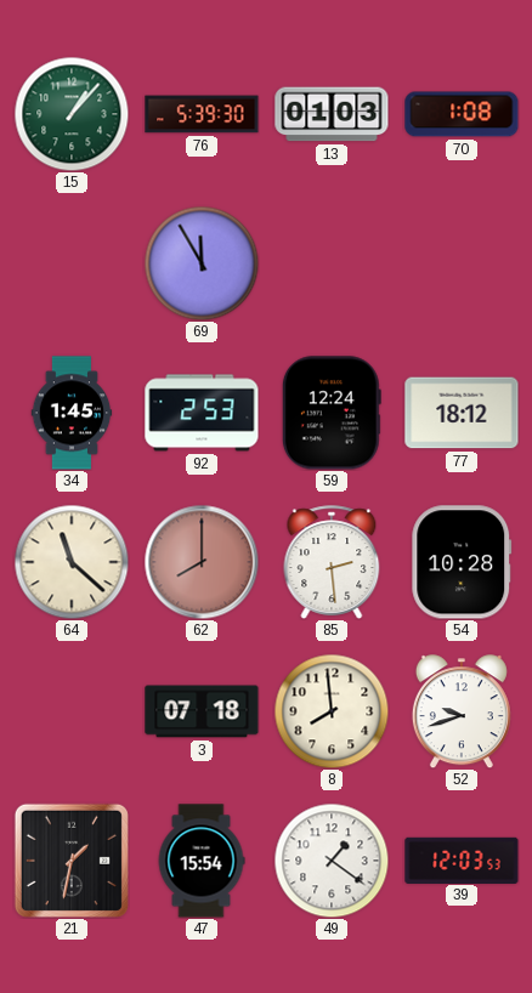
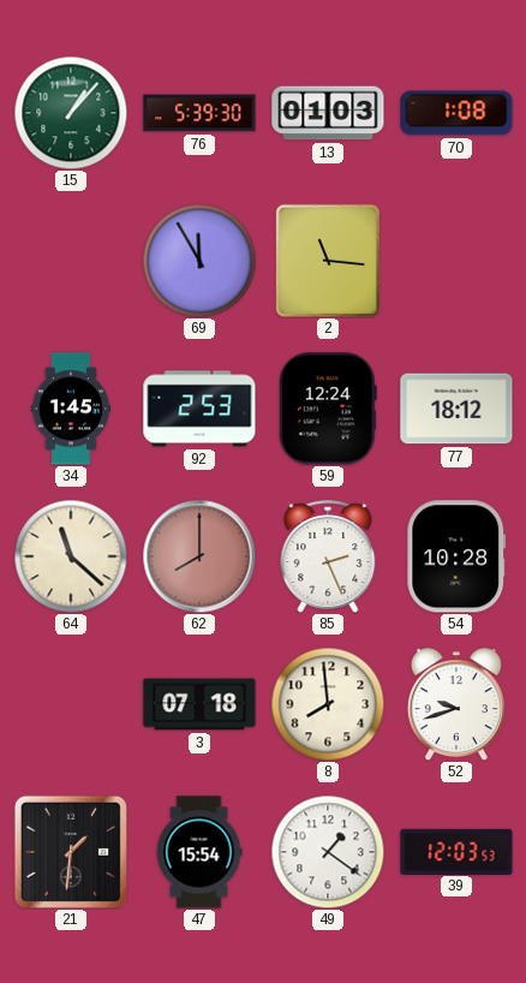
2: none -> 11:16 (328, 261)
85: 2:29 -> 2:26 (328, 556)
21: 1:32 -> 1:31 (71, 852)
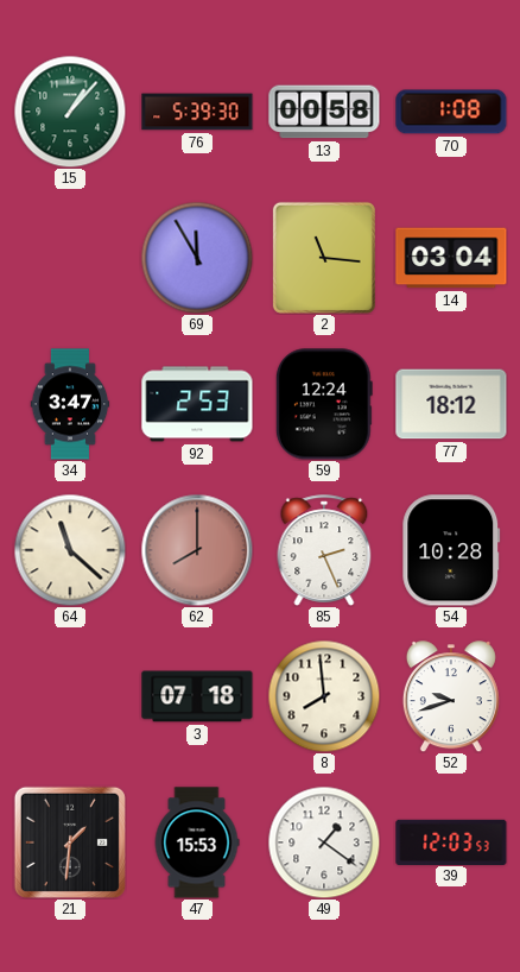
13: 01:03 -> 00:58 (324, 112)
14: none -> 03:04 (451, 258)
34: 1:45 -> 3:47 (70, 404)
47: 15:54 -> 15:53 (197, 842)
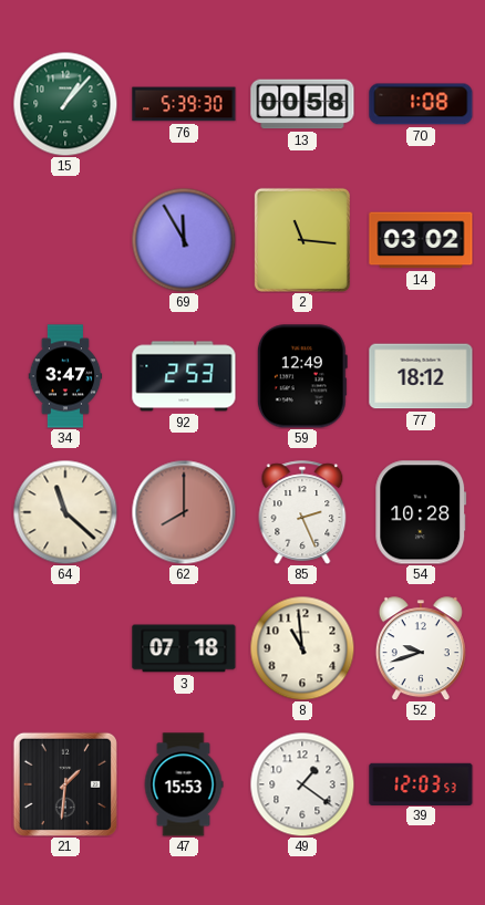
14: 03:04 -> 03:02 (421, 240)
59: 12:24 -> 12:49 (302, 376)
8: 7:59 -> 10:59 (302, 648)
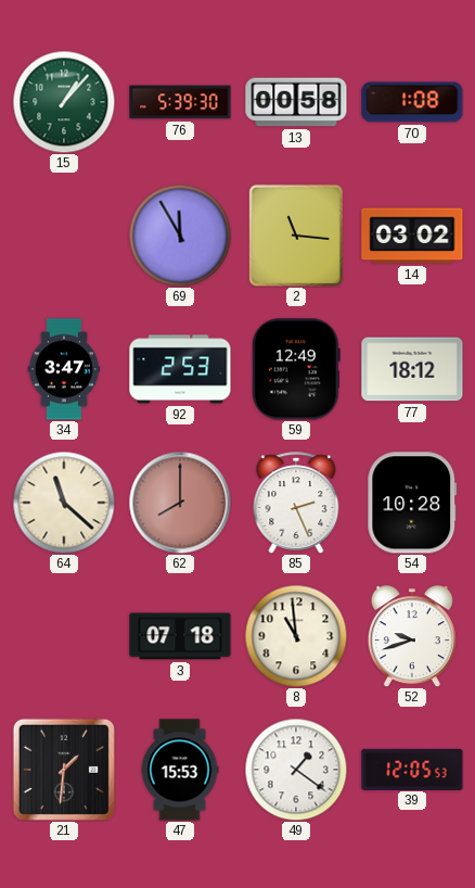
39: 12:03 -> 12:05 (412, 769)
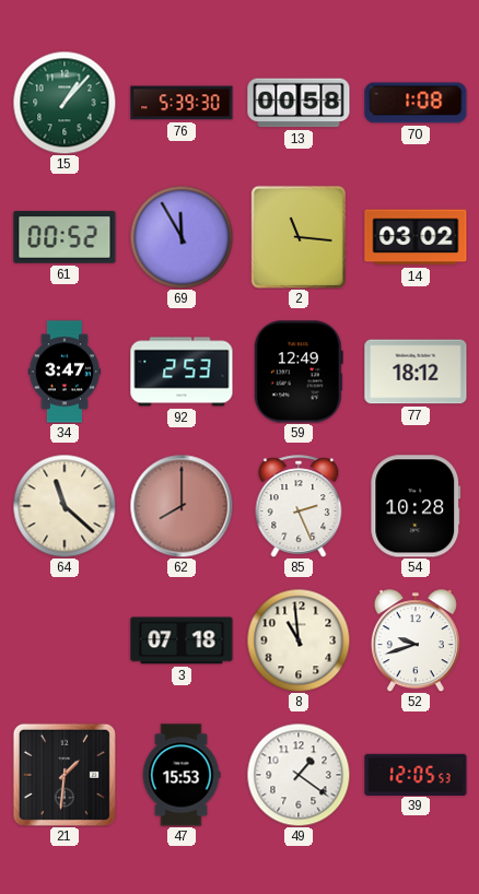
61: none -> 00:52 (65, 237)
